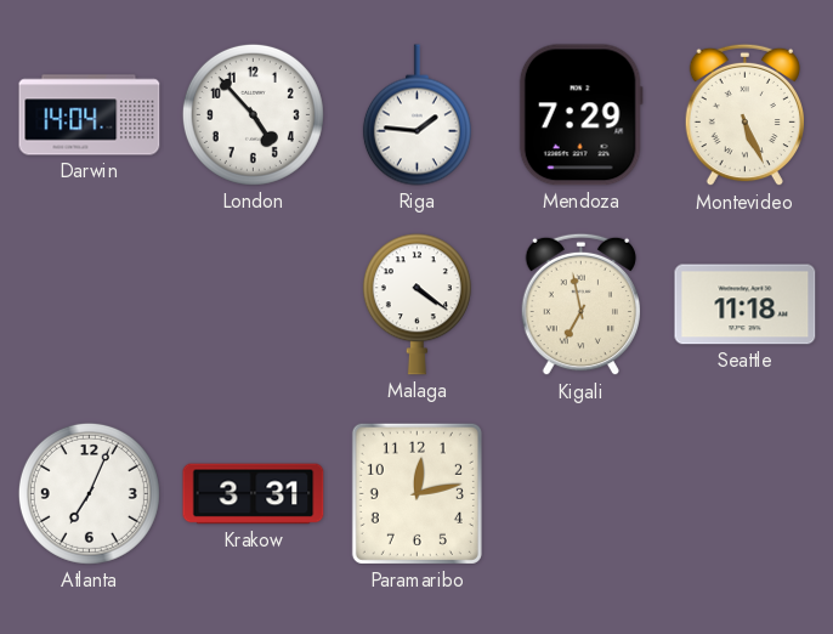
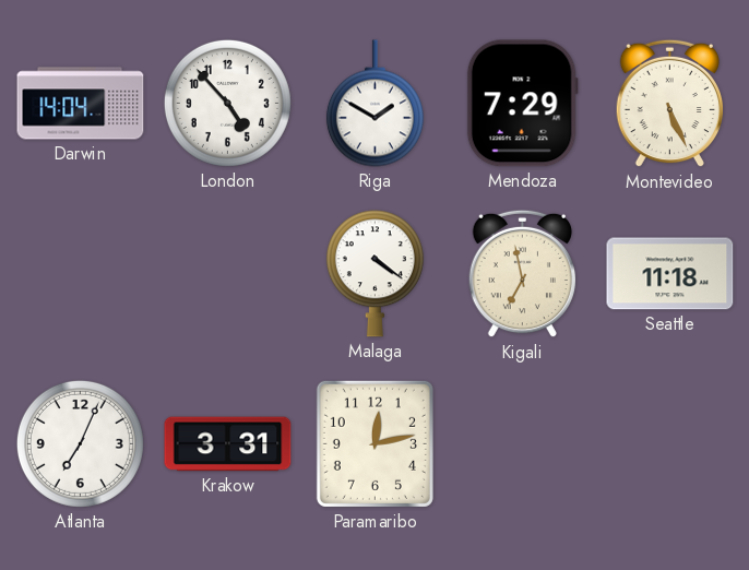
Riga: 1:46 -> 1:50 (374, 104)
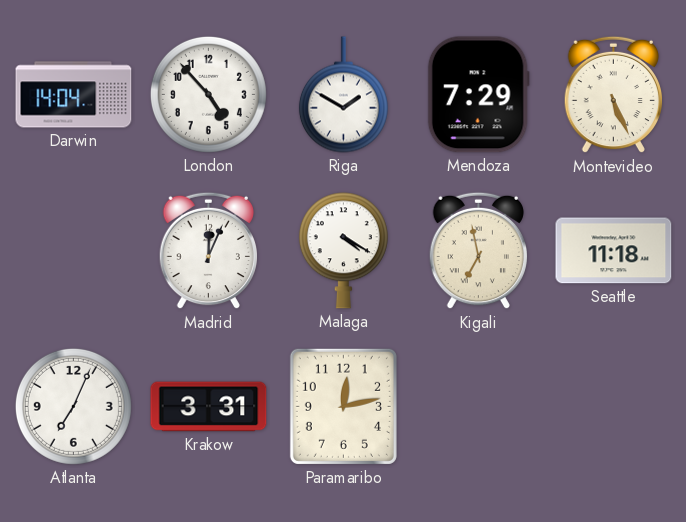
Madrid: none -> 12:04 (208, 251)
Malaga: 4:21 -> 4:20 (343, 251)
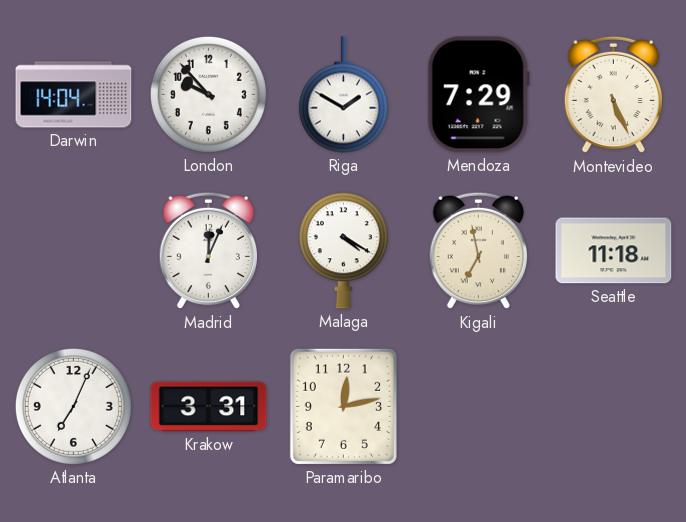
London: 4:53 -> 9:53 (208, 94)
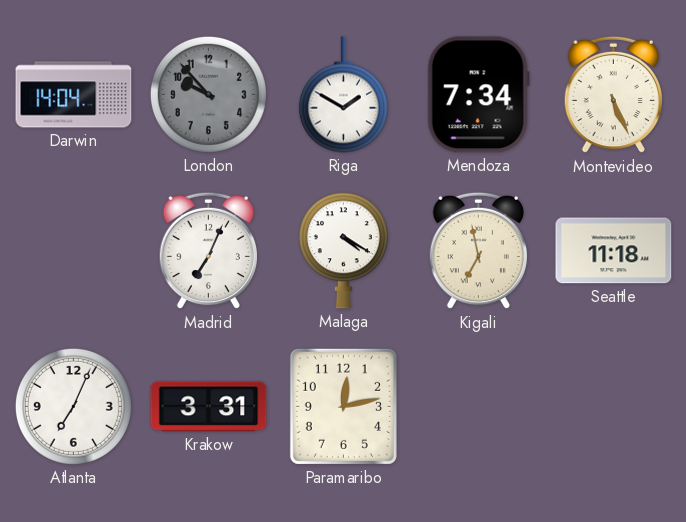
London dial: white -> grey (208, 94)
Mendoza: 7:29 -> 7:34 (478, 95)
Madrid: 12:04 -> 7:04 (208, 251)
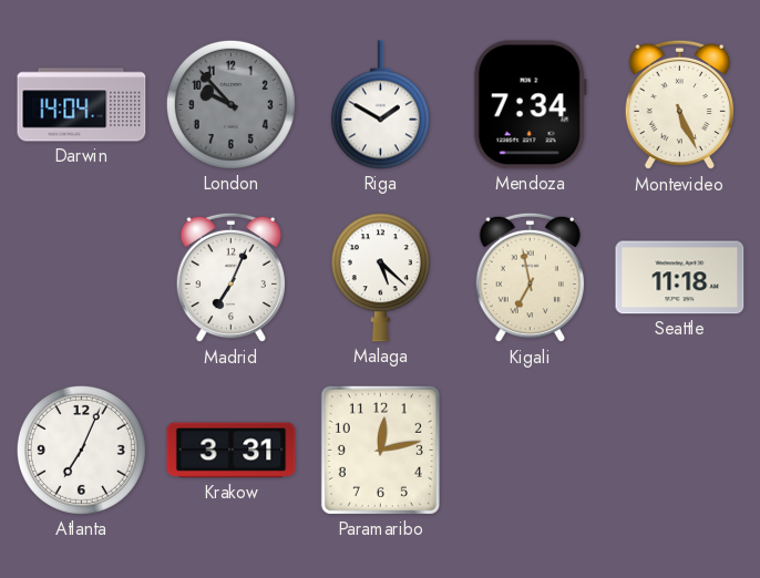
Malaga: 4:20 -> 5:22 (380, 278)
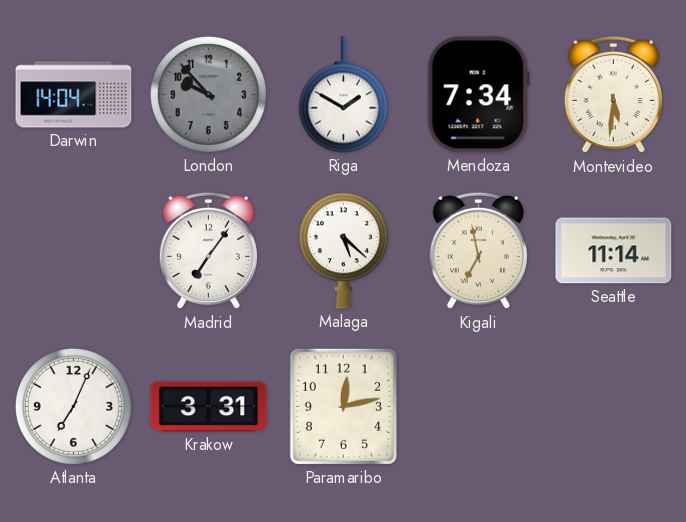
Montevideo: 5:26 -> 5:31 (613, 95)
Madrid: 7:04 -> 7:06 (208, 251)
Seattle: 11:18 -> 11:14 (614, 251)
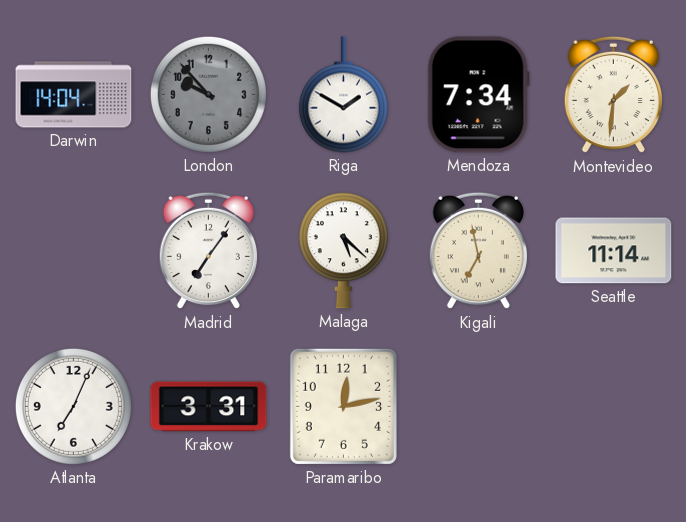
Montevideo: 5:31 -> 1:31 (613, 95)
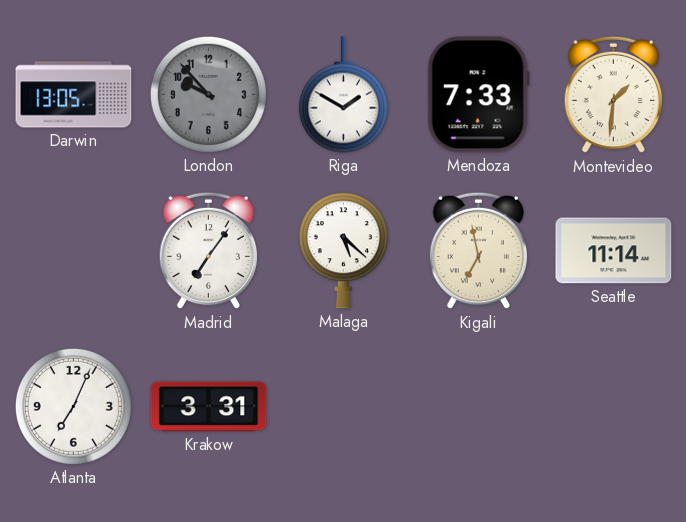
Darwin: 14:04 -> 13:05 (74, 95)
Mendoza: 7:34 -> 7:33 (478, 95)
Paramaribo: 12:13 -> none (343, 406)
